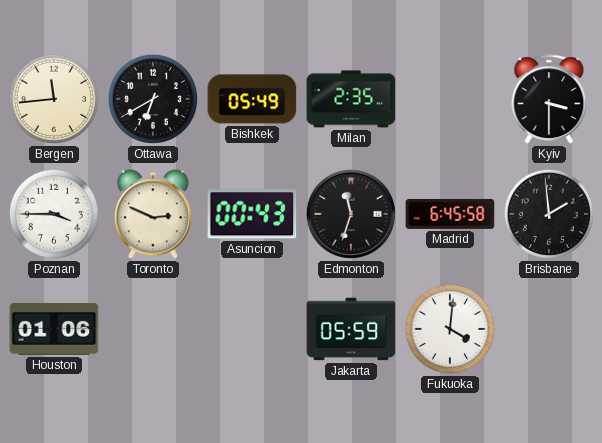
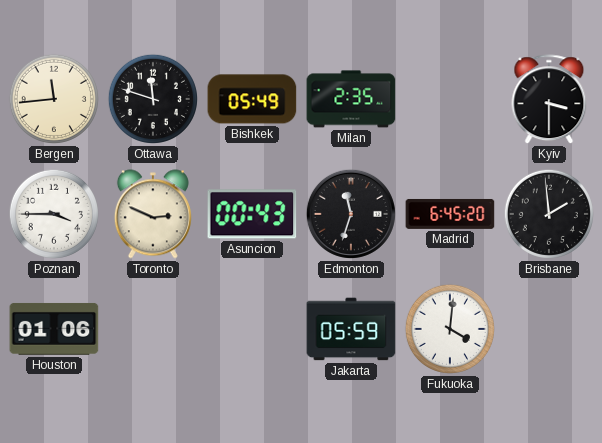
Ottawa: 6:40 -> 11:48 (153, 99)
Madrid: 6:45:58 -> 6:45:20 (450, 214)
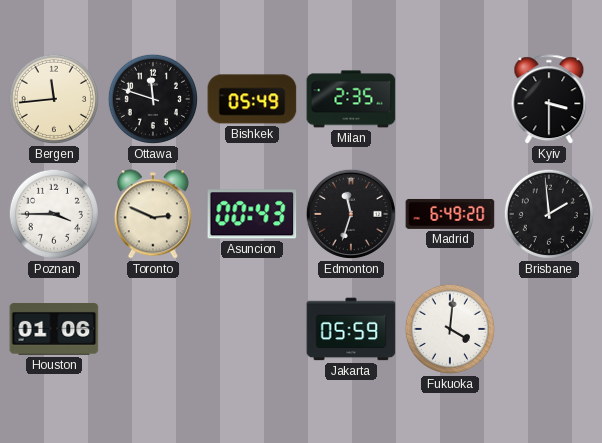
Madrid: 6:45 -> 6:49 (450, 214)
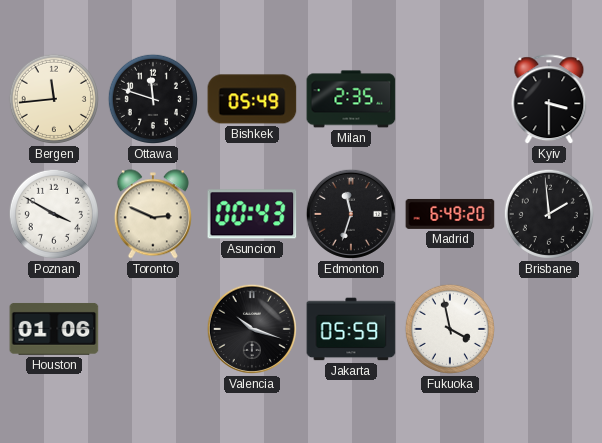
Poznan: 3:45 -> 3:50 (54, 214)
Valencia: none -> 10:18 (252, 329)
Fukuoka: 4:01 -> 3:58 (450, 329)
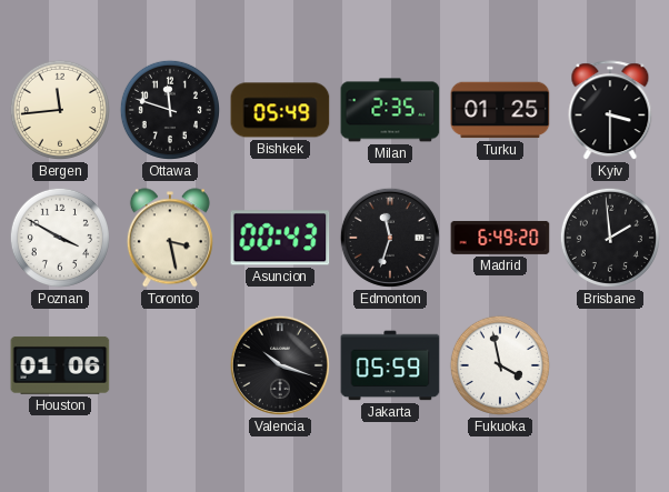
Turku: none -> 01:25 (500, 110)
Toronto: 2:49 -> 3:28 (170, 238)
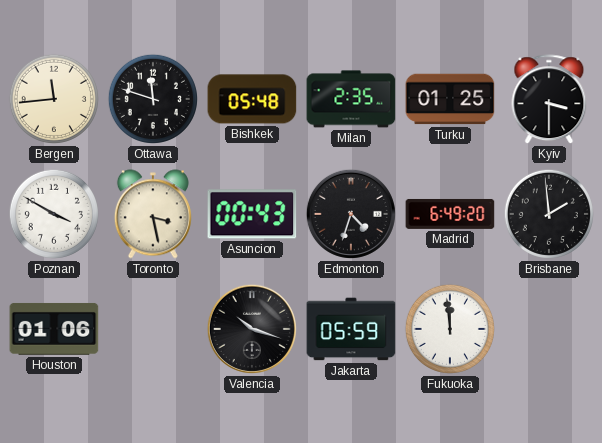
Bishkek: 05:49 -> 05:48 (252, 99)
Edmonton: 11:33 -> 4:33 (351, 214)
Fukuoka: 3:58 -> 11:59 (450, 329)
